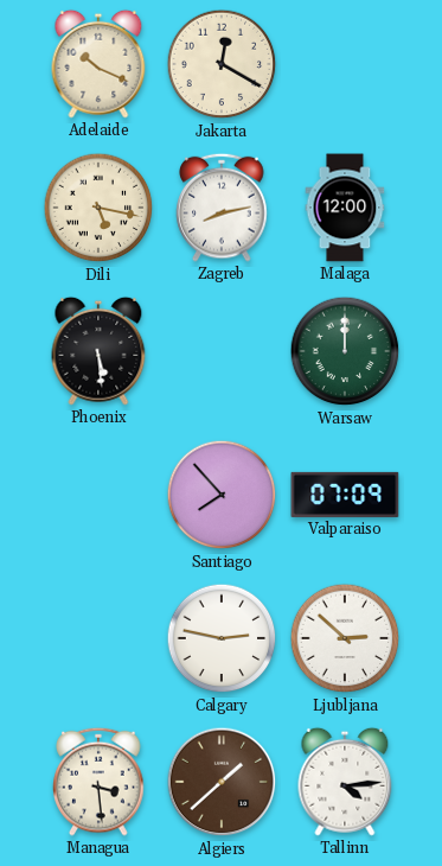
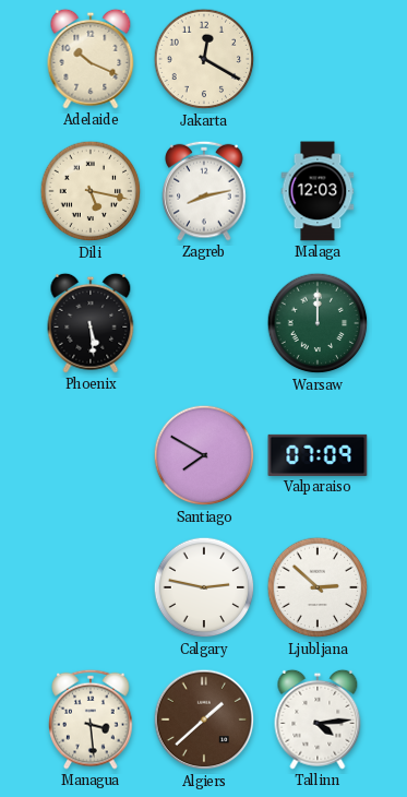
Malaga: 12:00 -> 12:03 (318, 191)
Santiago: 7:53 -> 7:50 (204, 455)
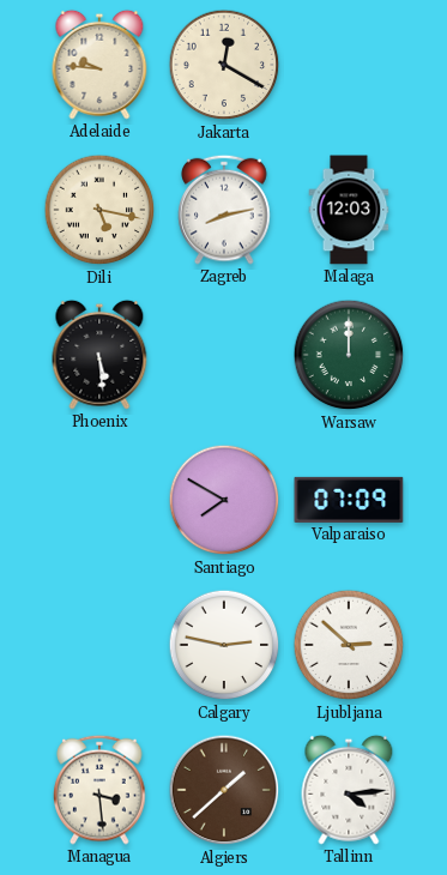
Adelaide: 10:19 -> 9:46 (99, 65)
